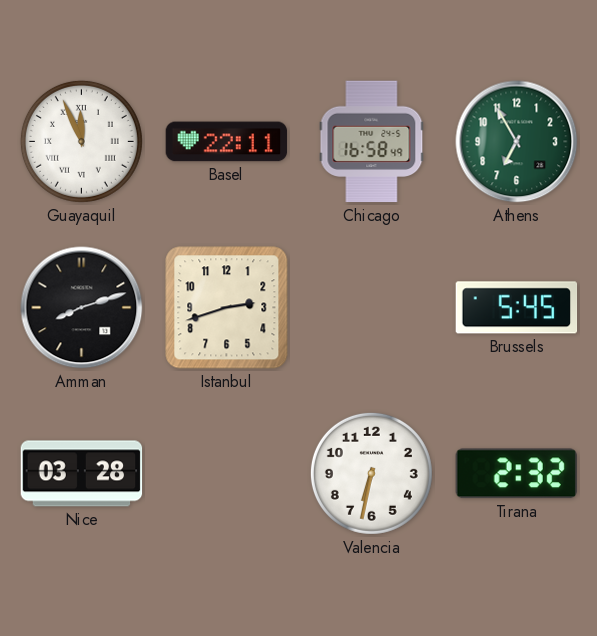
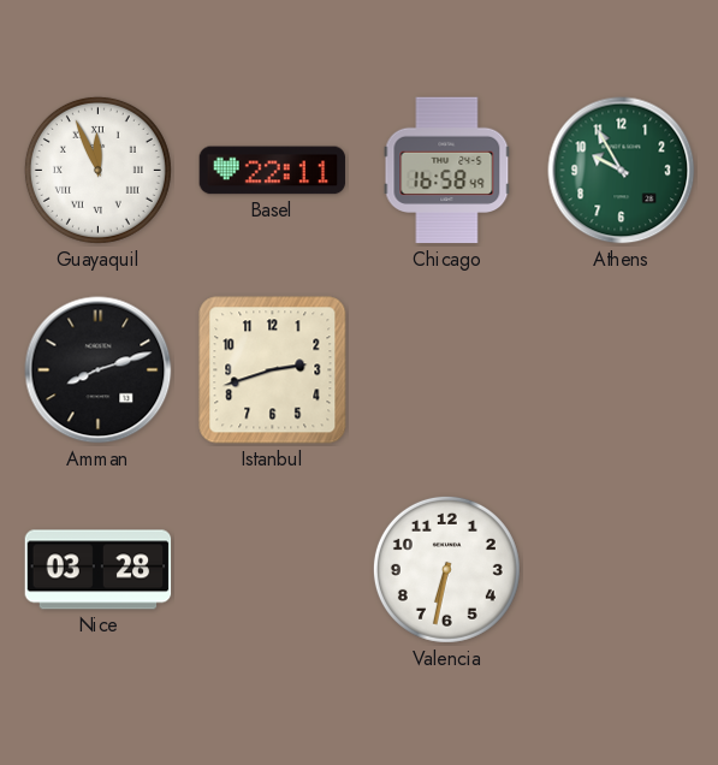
Athens: 6:55 -> 9:55 (622, 171)
Brussels: 5:45 -> none (517, 308)
Tirana: 2:32 -> none (516, 474)
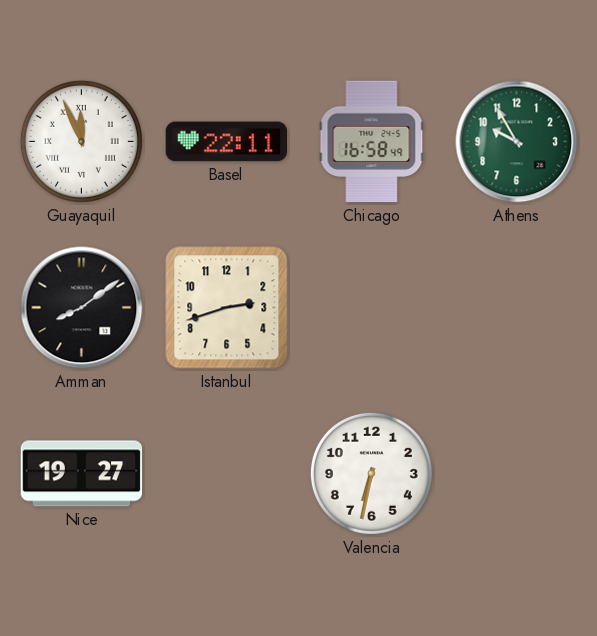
Amman: 8:12 -> 8:09 (82, 308)
Nice: 03:28 -> 19:27 (82, 474)
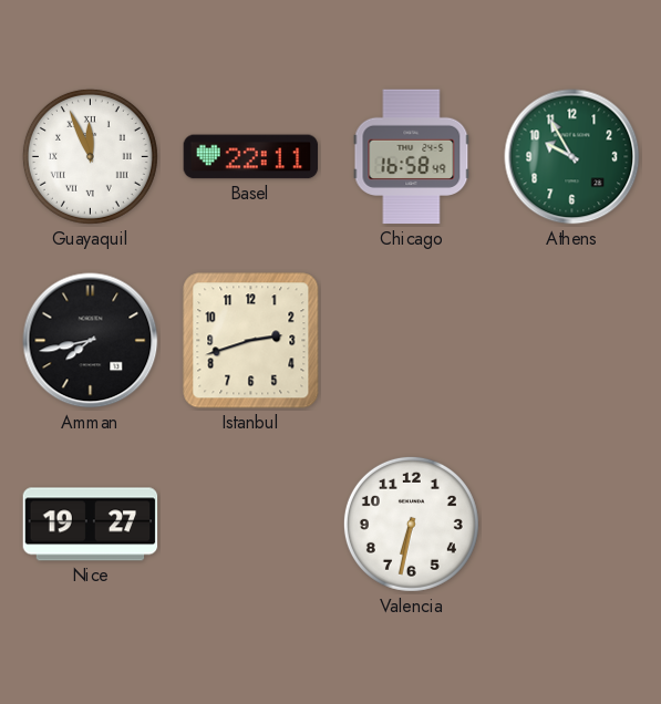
Amman: 8:09 -> 7:43 (91, 341)
